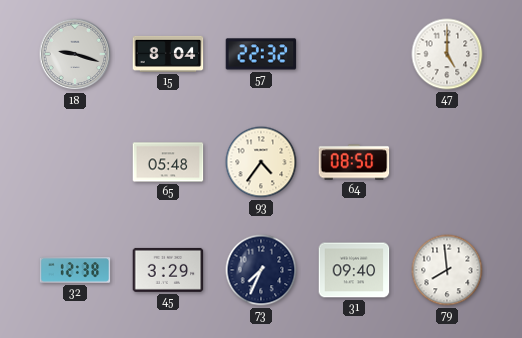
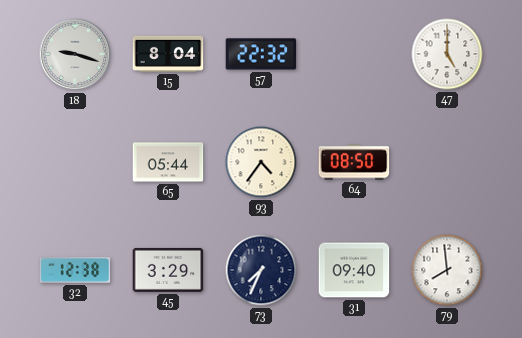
65: 05:48 -> 05:44 (168, 162)
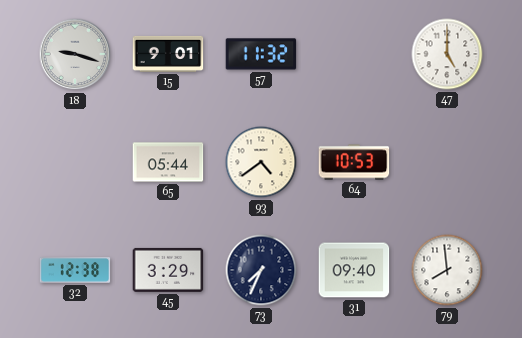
15: 8:04 -> 9:01 (168, 54)
57: 22:32 -> 11:32 (261, 54)
93: 4:36 -> 4:39 (261, 162)
64: 08:50 -> 10:53 (354, 162)
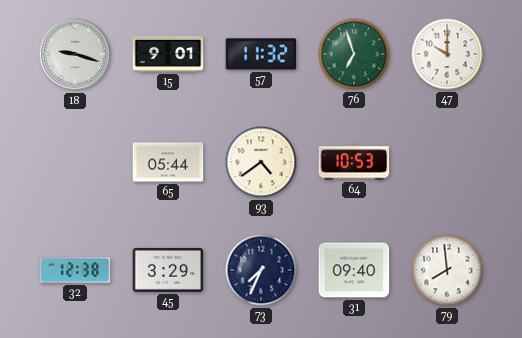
76: none -> 6:57 (354, 54)
47: 5:00 -> 10:00 (447, 54)
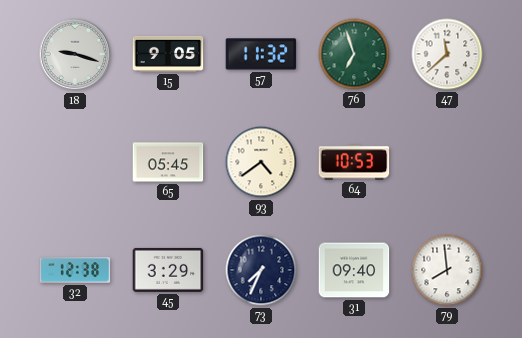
15: 9:01 -> 9:05 (168, 54)
47: 10:00 -> 11:38 (447, 54)
65: 05:44 -> 05:45 (168, 162)
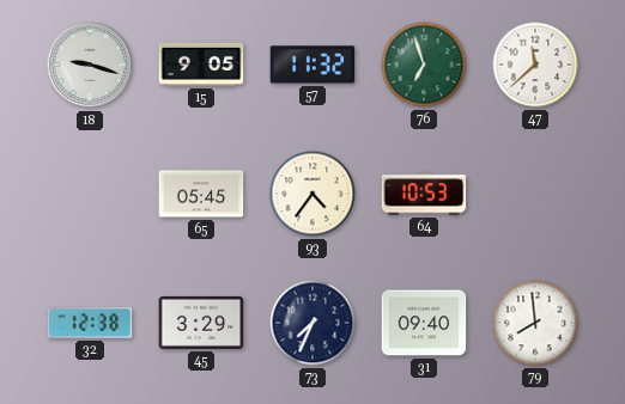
93: 4:39 -> 4:36 (313, 194)
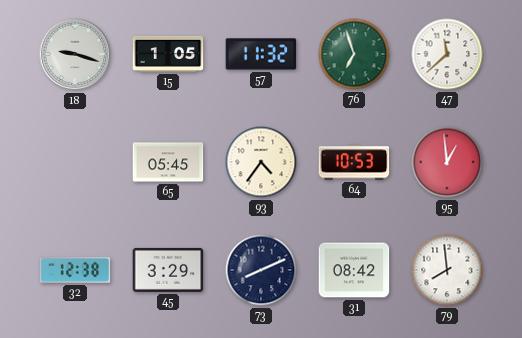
15: 9:05 -> 1:05 (168, 54)
95: none -> 12:59 (447, 162)
73: 7:34 -> 8:11 (261, 270)
31: 09:40 -> 08:42 (354, 270)
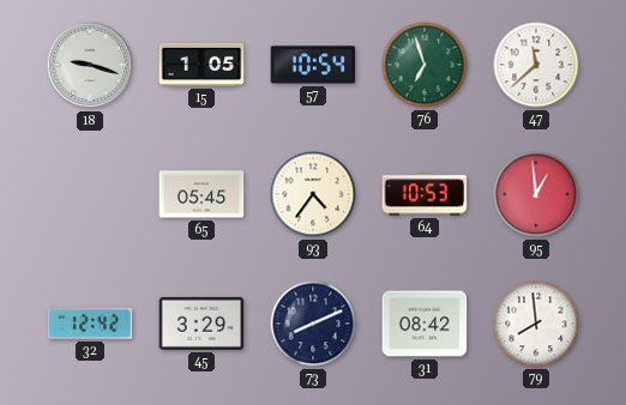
57: 11:32 -> 10:54 (313, 65)
32: 12:38 -> 12:42 (90, 324)
